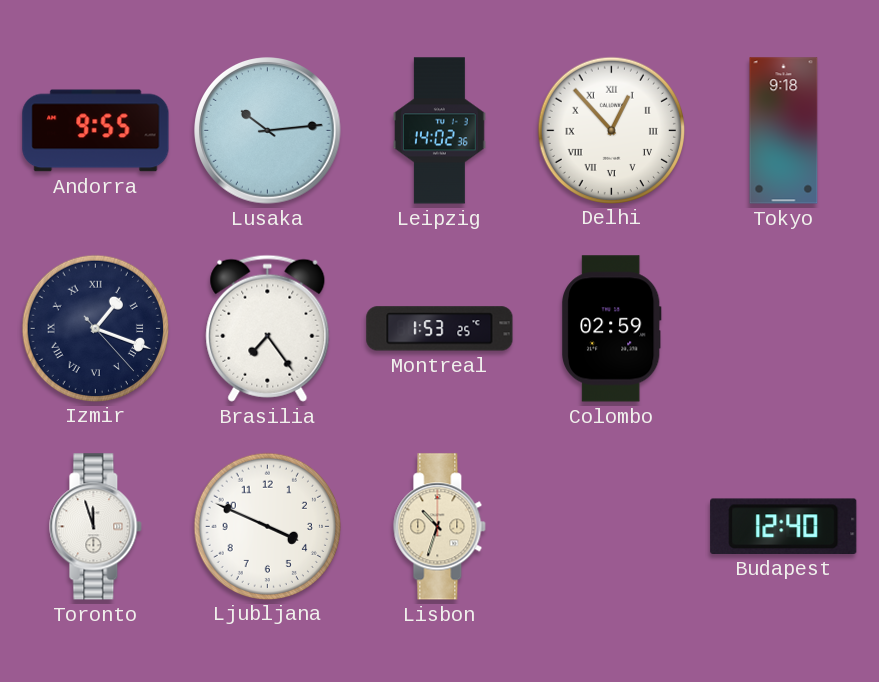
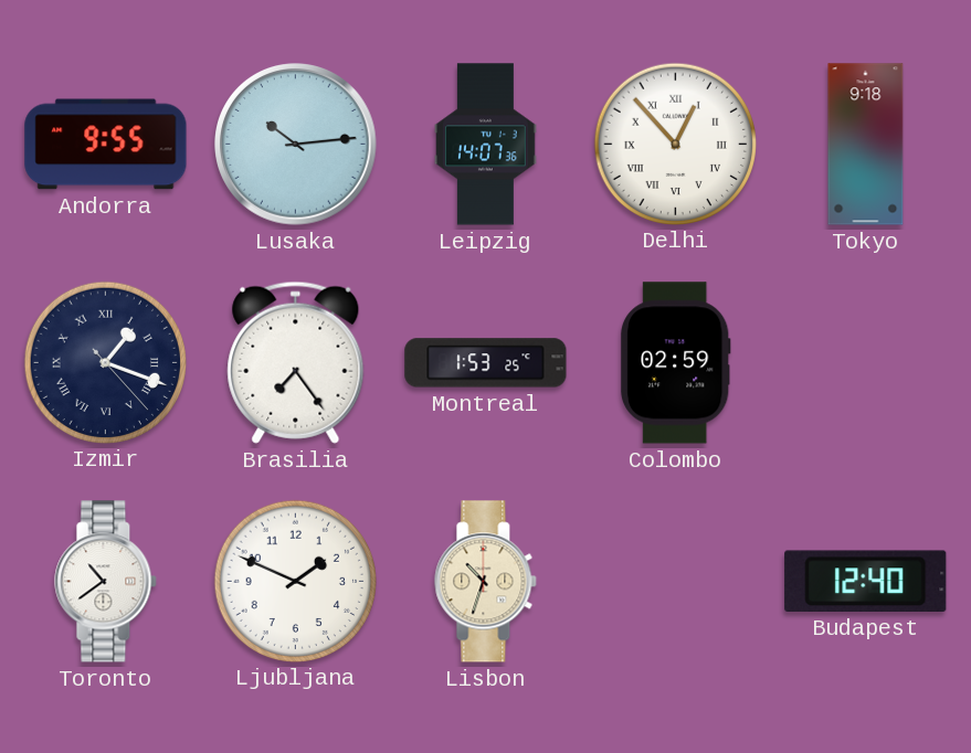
Leipzig: 14:02 -> 14:07 (485, 145)
Toronto: 11:57 -> 10:39 (106, 582)
Ljubljana: 3:49 -> 1:49 (295, 581)
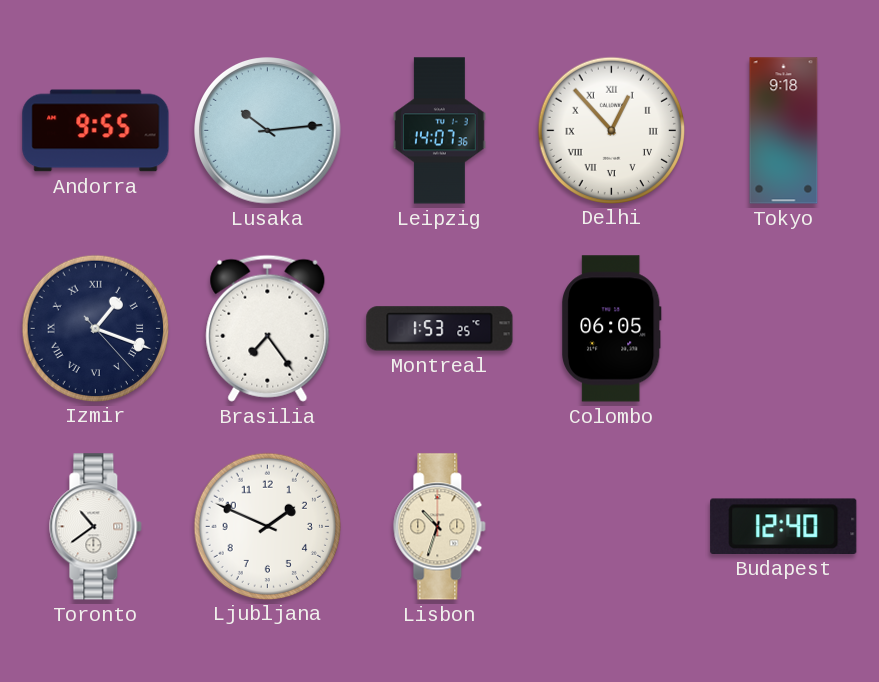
Colombo: 02:59 -> 06:05 (612, 329)
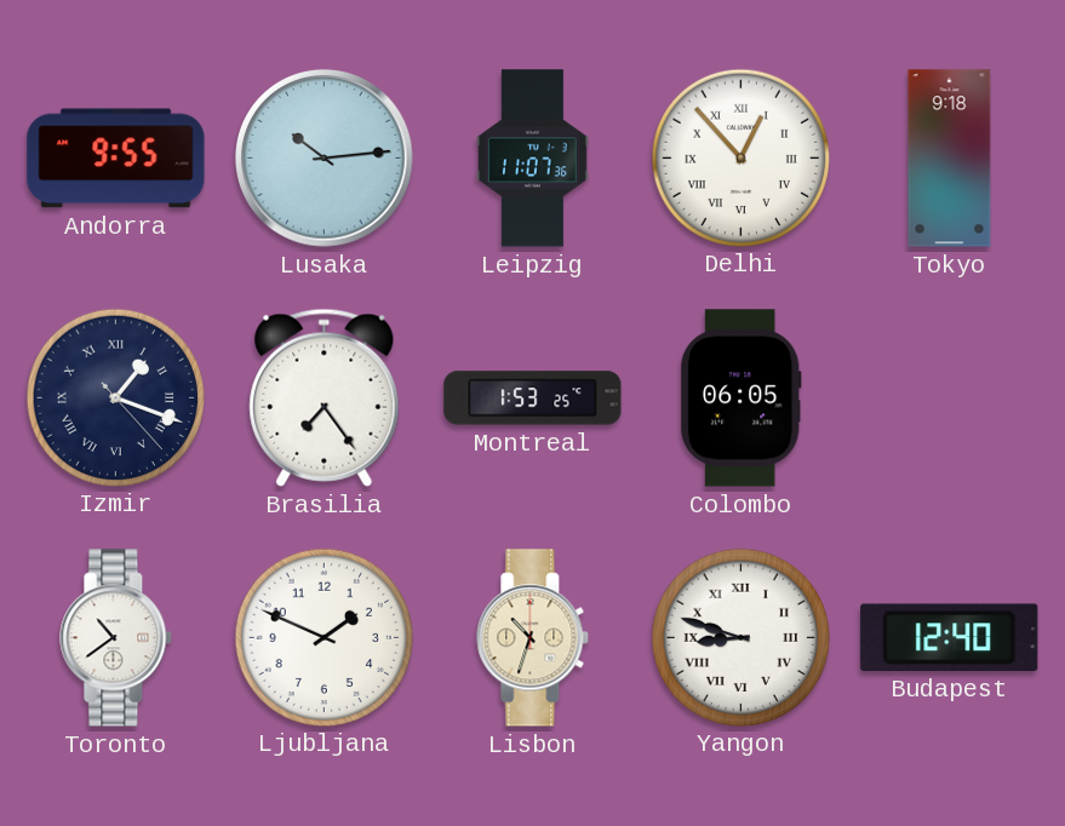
Leipzig: 14:07 -> 11:07 (532, 159)
Yangon: none -> 8:48 (740, 637)
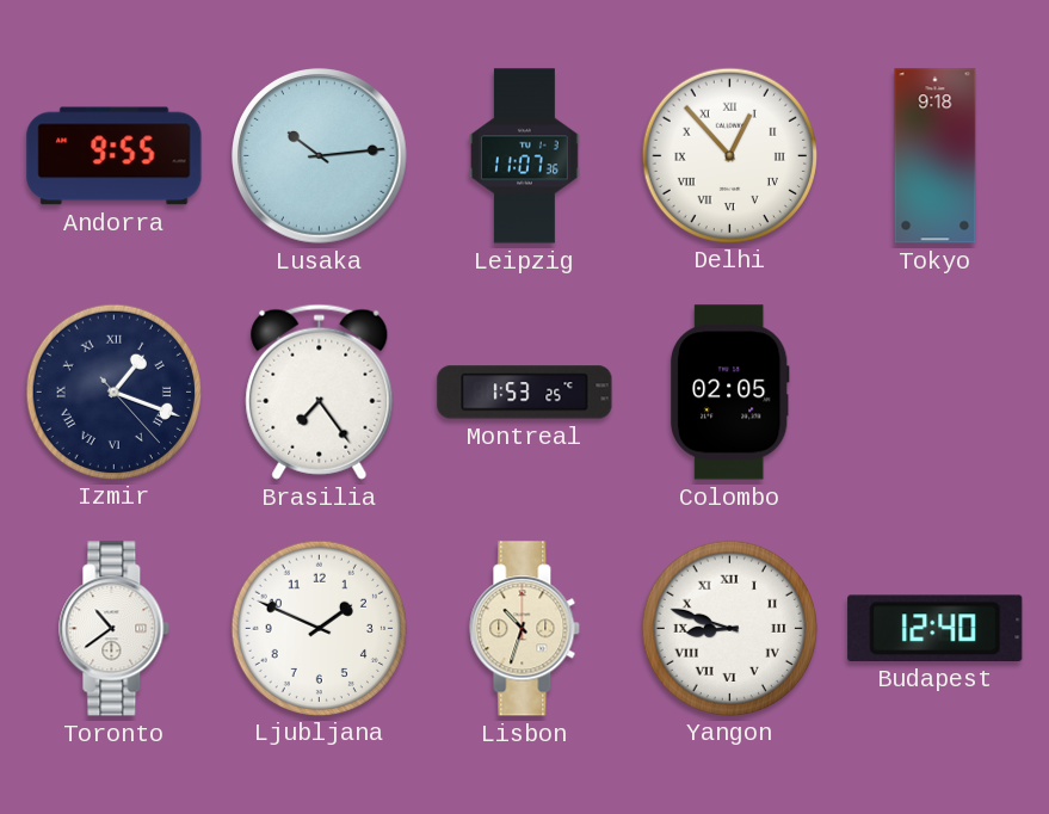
Colombo: 06:05 -> 02:05 (730, 393)
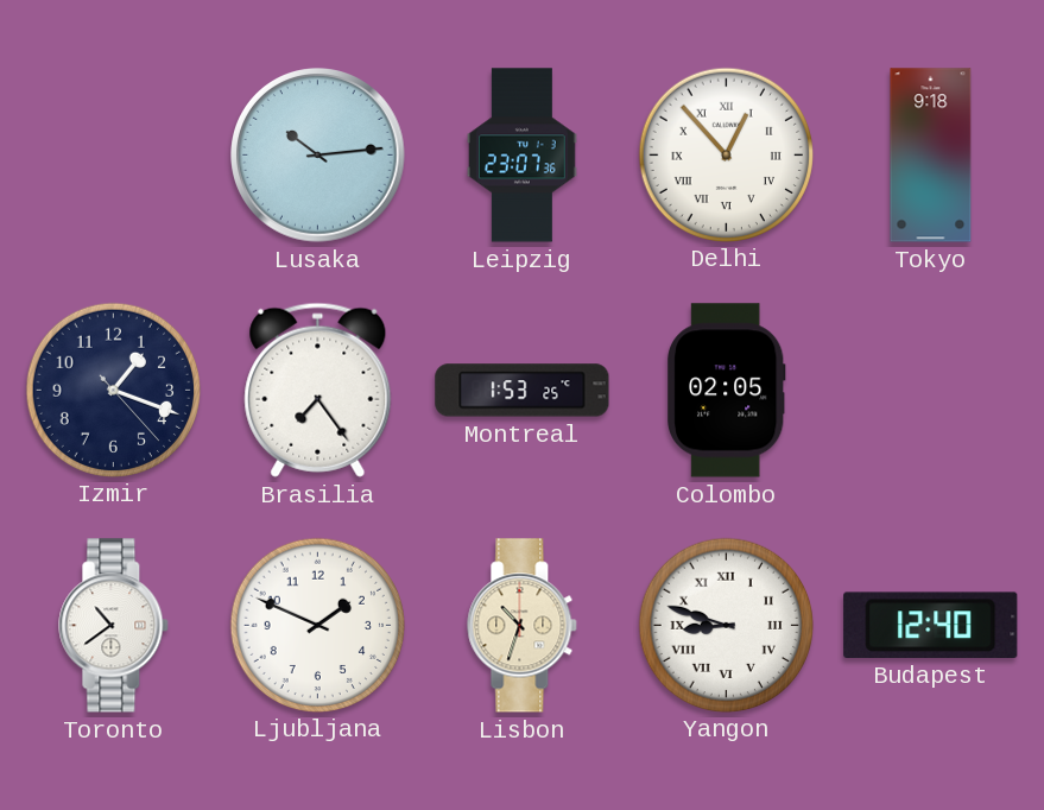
Andorra: 9:55 -> none (115, 156)
Leipzig: 11:07 -> 23:07 (521, 156)
Izmir numerals: Roman -> Arabic (113, 390)
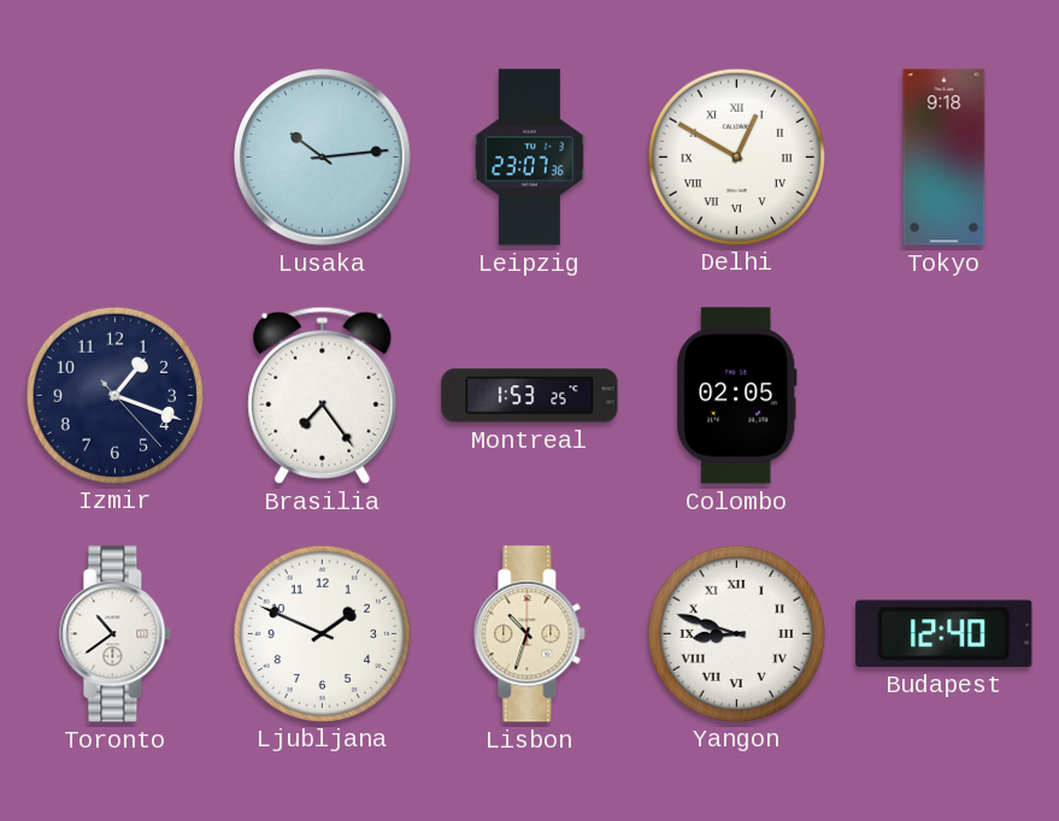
Delhi: 12:53 -> 12:50 (736, 156)
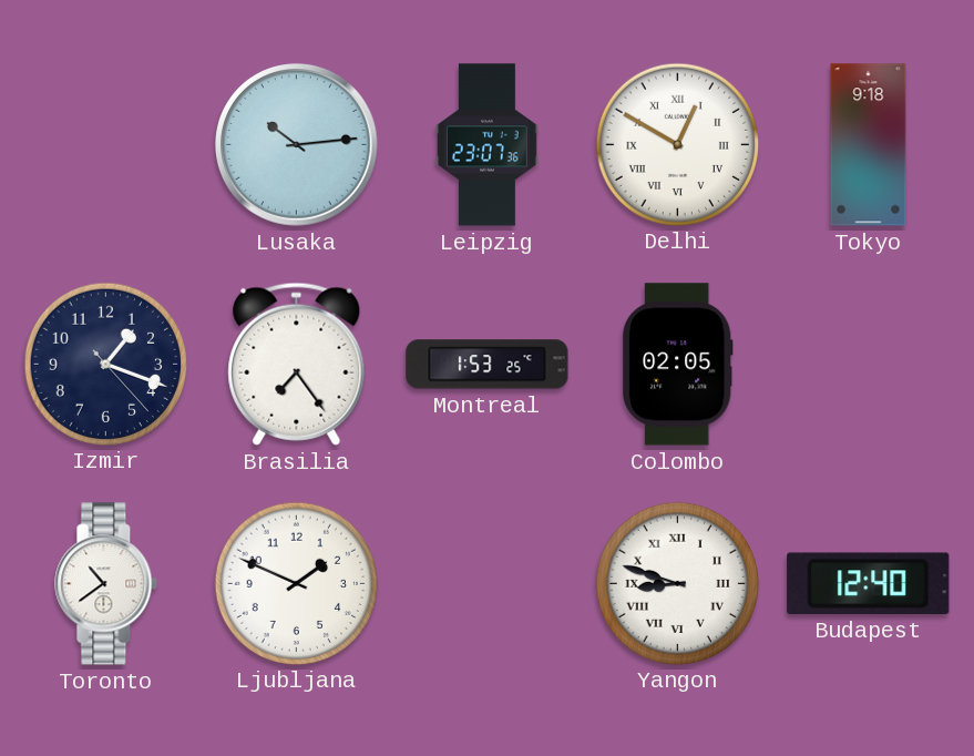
Lisbon: 10:33 -> none (530, 634)
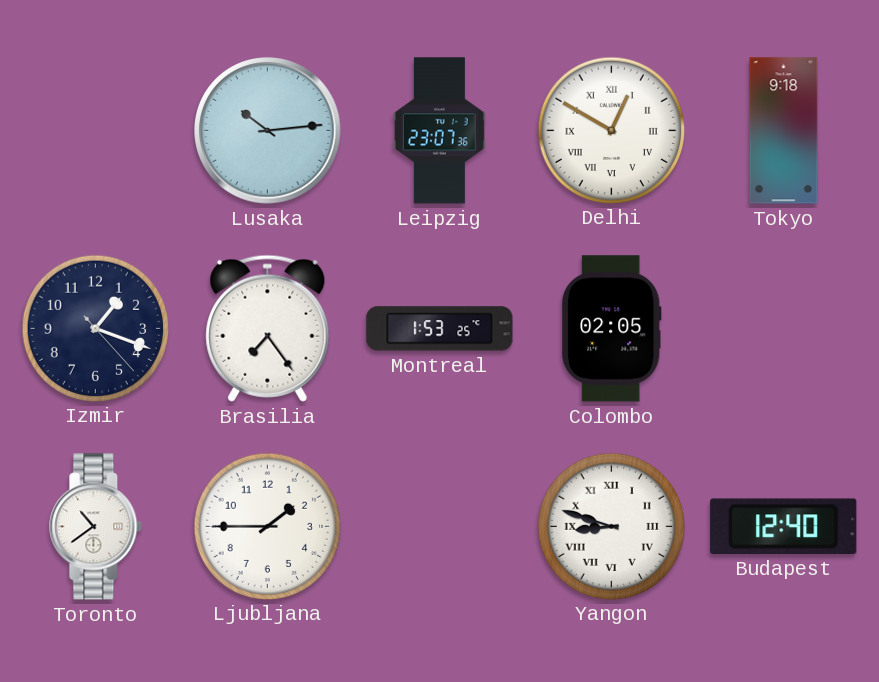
Ljubljana: 1:49 -> 1:45 (267, 526)
